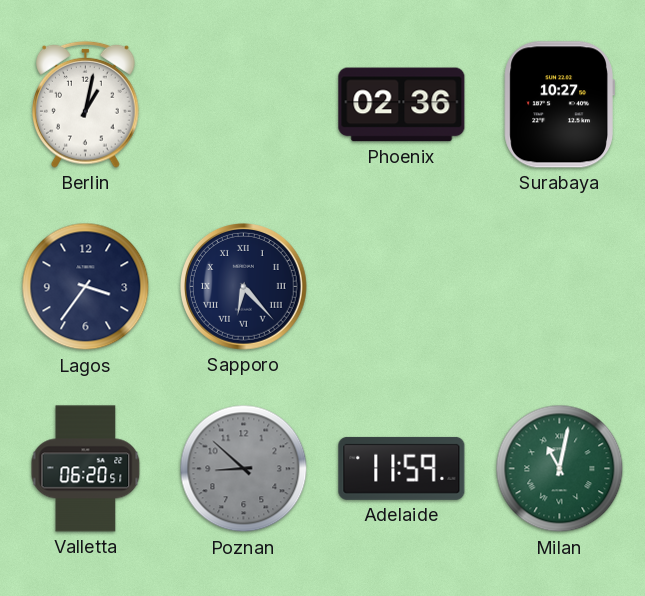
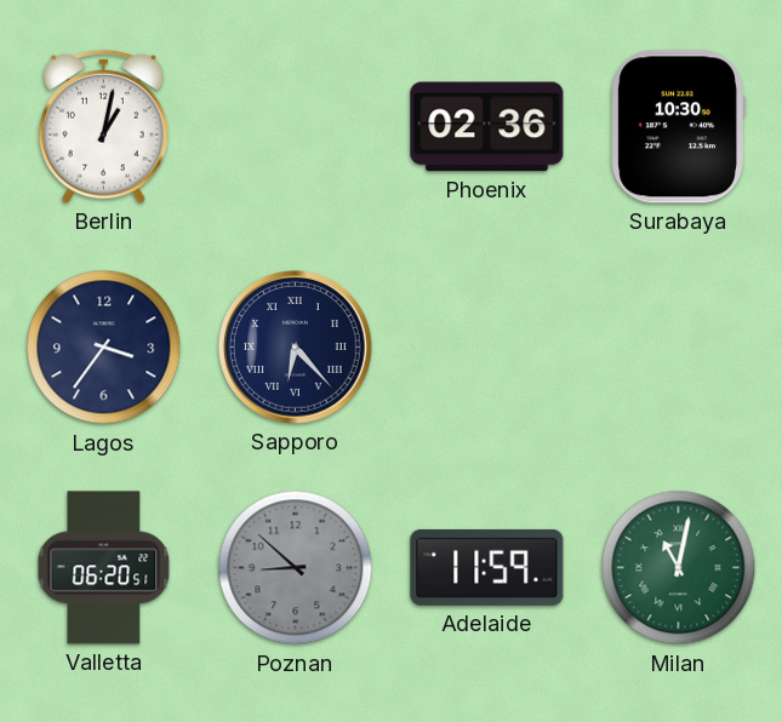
Surabaya: 10:27 -> 10:30 (678, 127)
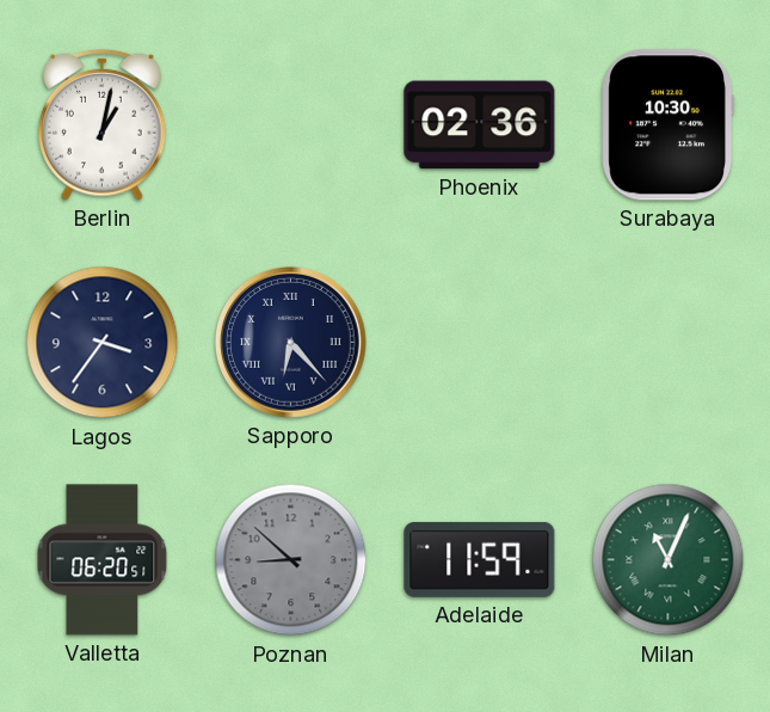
Milan: 11:02 -> 11:04 (669, 560)
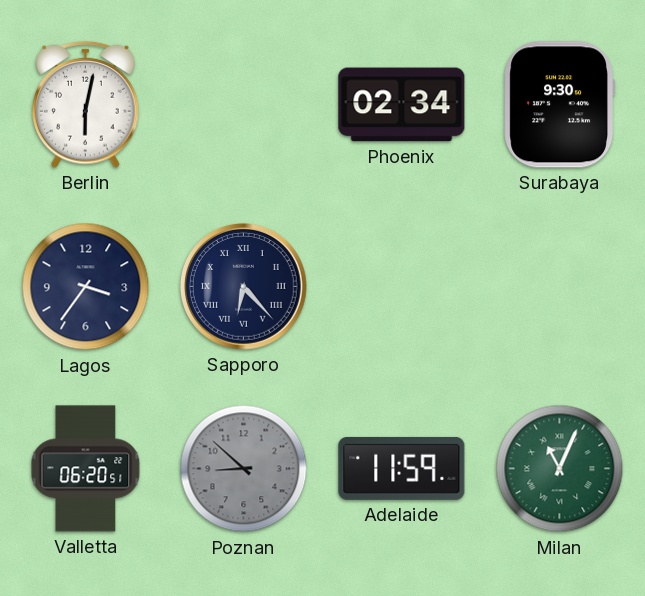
Berlin: 1:02 -> 6:02 (86, 104)
Phoenix: 02:36 -> 02:34 (402, 105)
Surabaya: 10:30 -> 9:30 (559, 105)
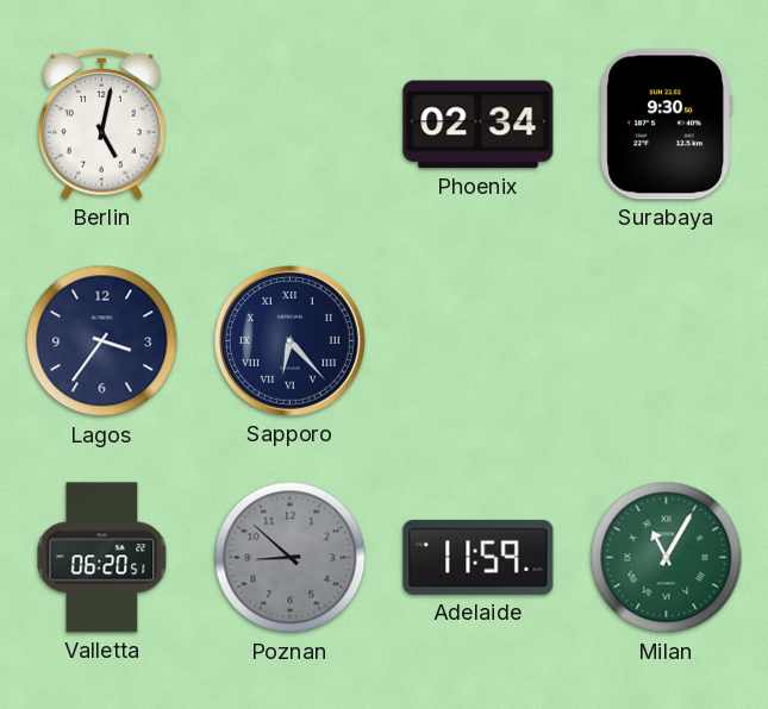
Berlin: 6:02 -> 5:02 (102, 124)
Milan: 11:04 -> 11:05 (667, 558)
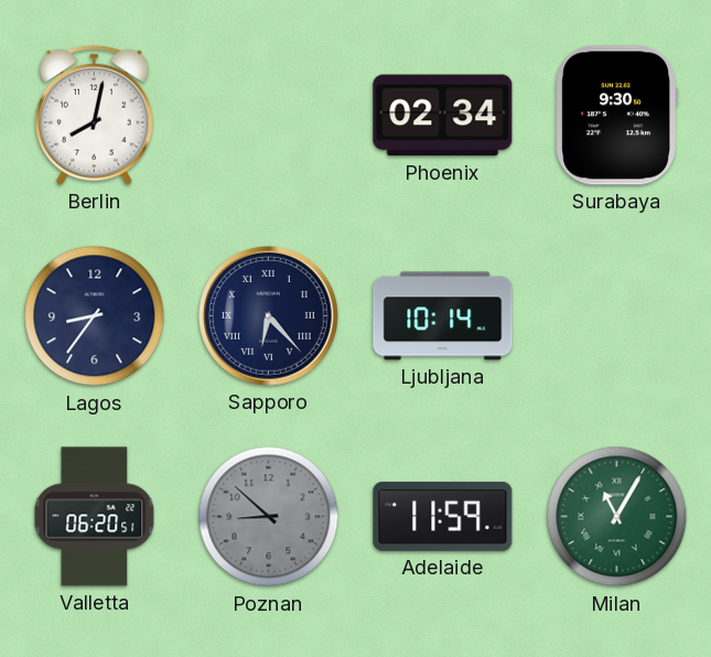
Berlin: 5:02 -> 8:02 (95, 115)
Lagos: 3:36 -> 8:36 (95, 316)
Ljubljana: none -> 10:14 (443, 316)
